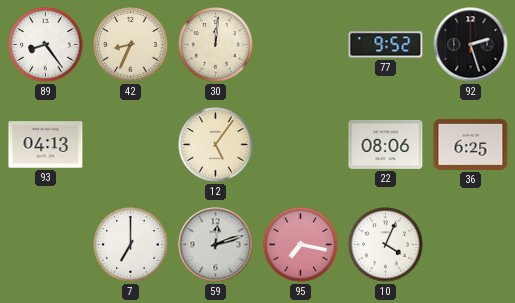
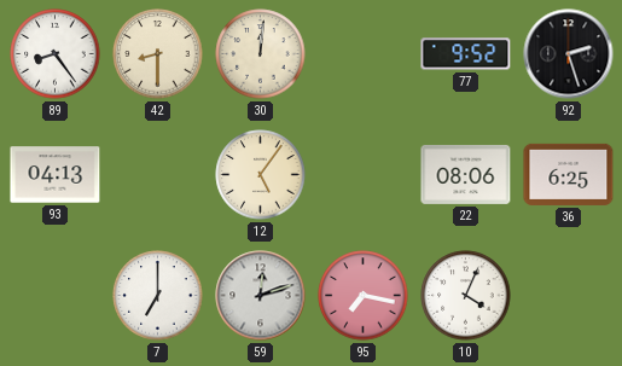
42: 8:34 -> 8:30 (158, 54)
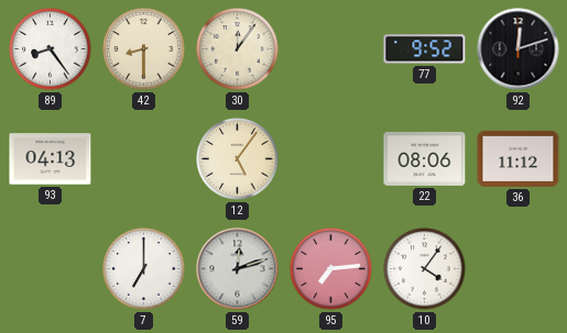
30: 12:01 -> 12:06 (238, 49)
92: 2:27 -> 12:12 (519, 49)
36: 6:25 -> 11:12 (519, 158)
95: 7:17 -> 7:14 (331, 269)
10: 4:04 -> 4:06 (425, 269)
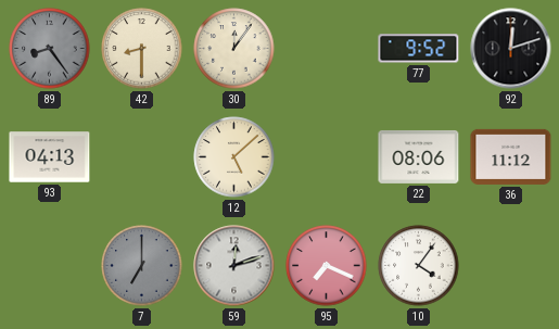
89 dial: white -> grey (50, 49)
12: 5:06 -> 5:08 (234, 157)
7 dial: white -> grey (142, 266)
95: 7:14 -> 7:19 (327, 266)
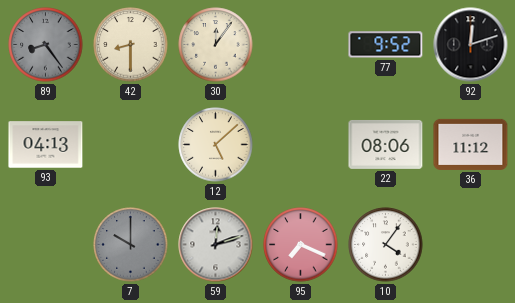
7: 7:00 -> 10:00 (131, 245)
